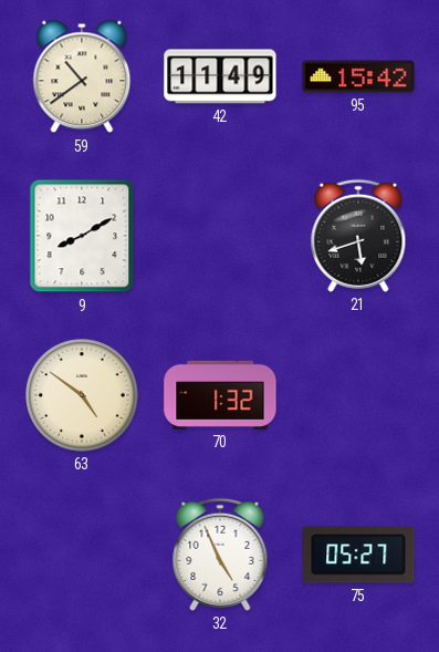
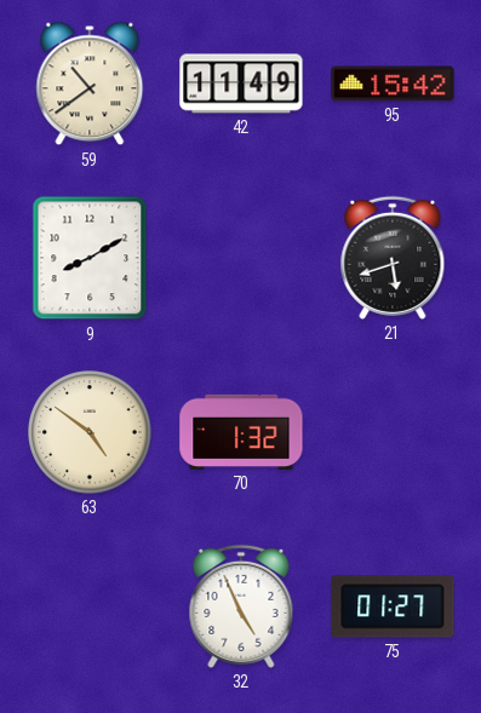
75: 05:27 -> 01:27 (393, 606)
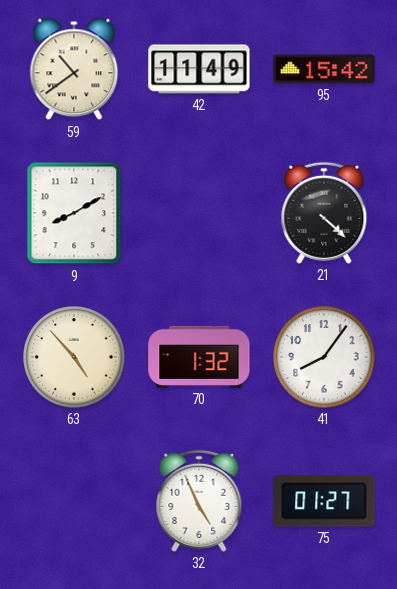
21: 5:42 -> 4:22 (324, 213)
63: 4:51 -> 4:53 (74, 357)
41: none -> 8:06 (324, 357)
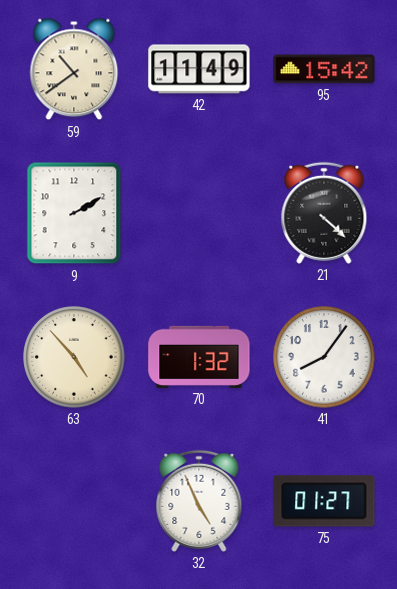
9: 8:10 -> 2:10 (74, 213)
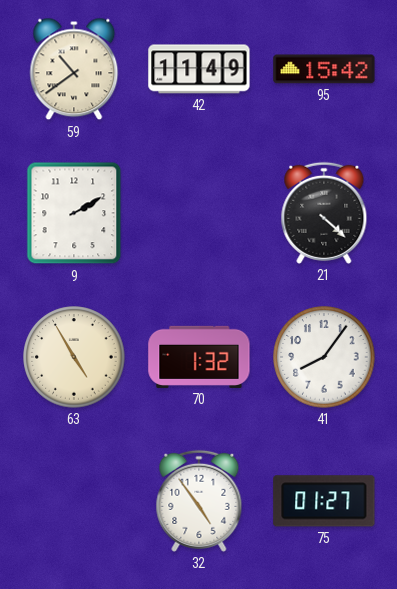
63: 4:53 -> 4:55 (74, 357)
32: 4:56 -> 4:54 (199, 501)
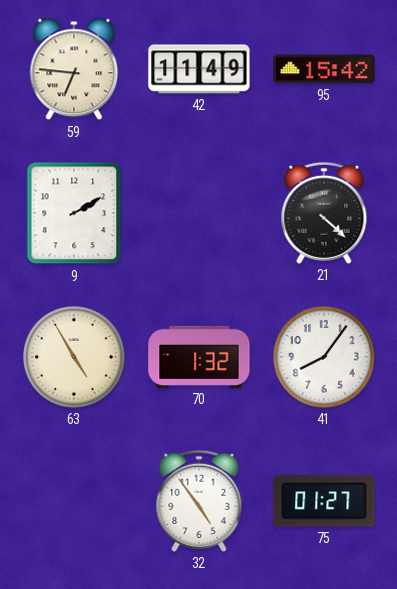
59: 10:39 -> 6:46 (74, 69)
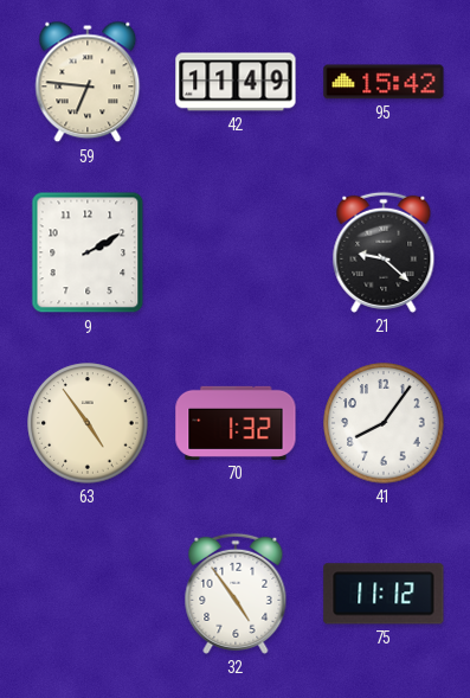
21: 4:22 -> 9:22 (384, 252)
63: 4:55 -> 4:54 (88, 423)
75: 01:27 -> 11:12 (384, 594)
